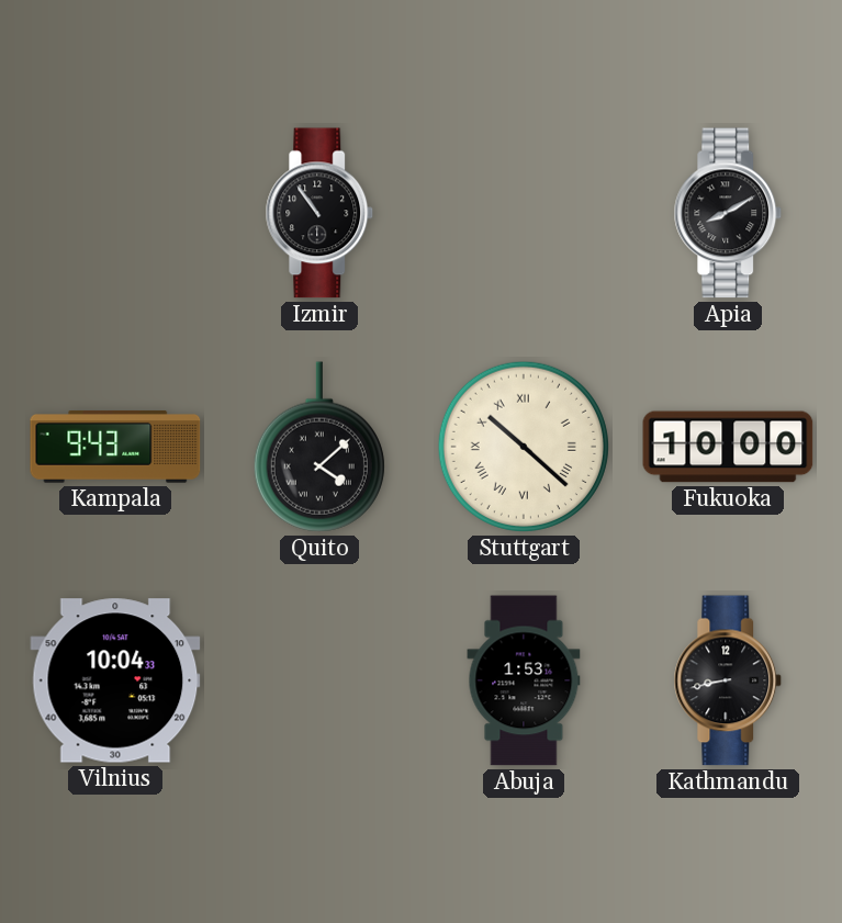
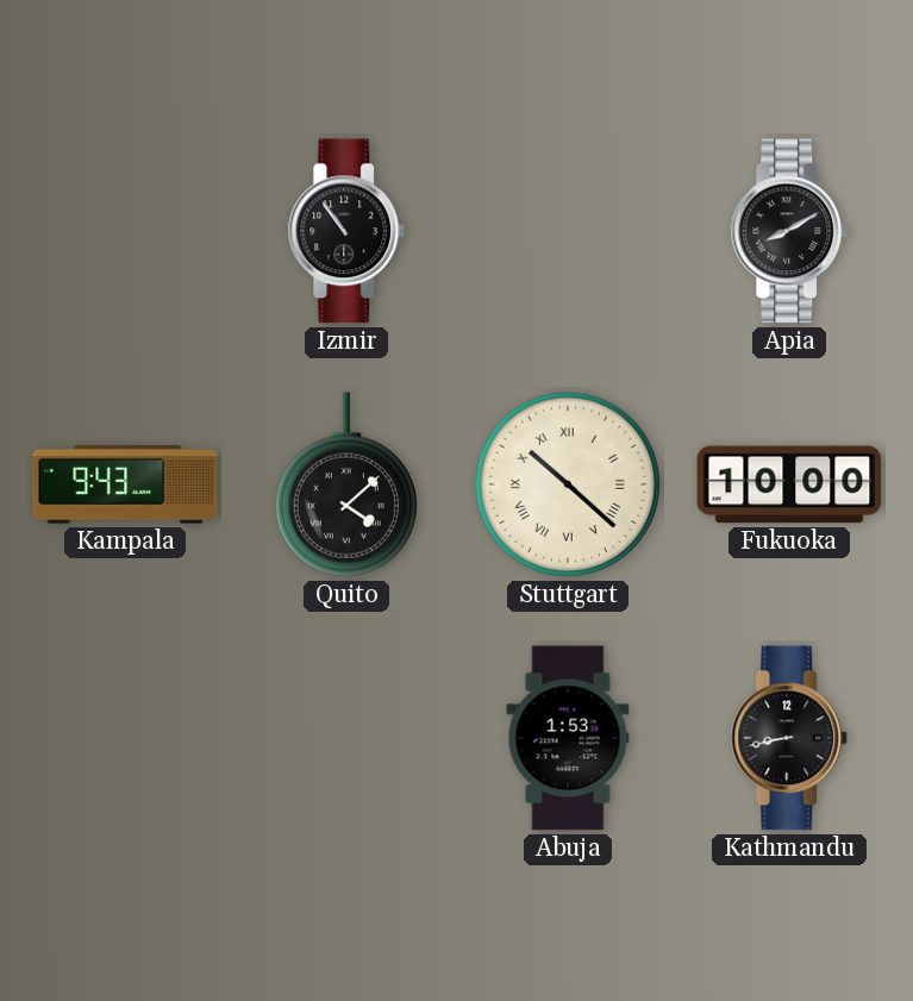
Vilnius: 10:04 -> none (115, 680)
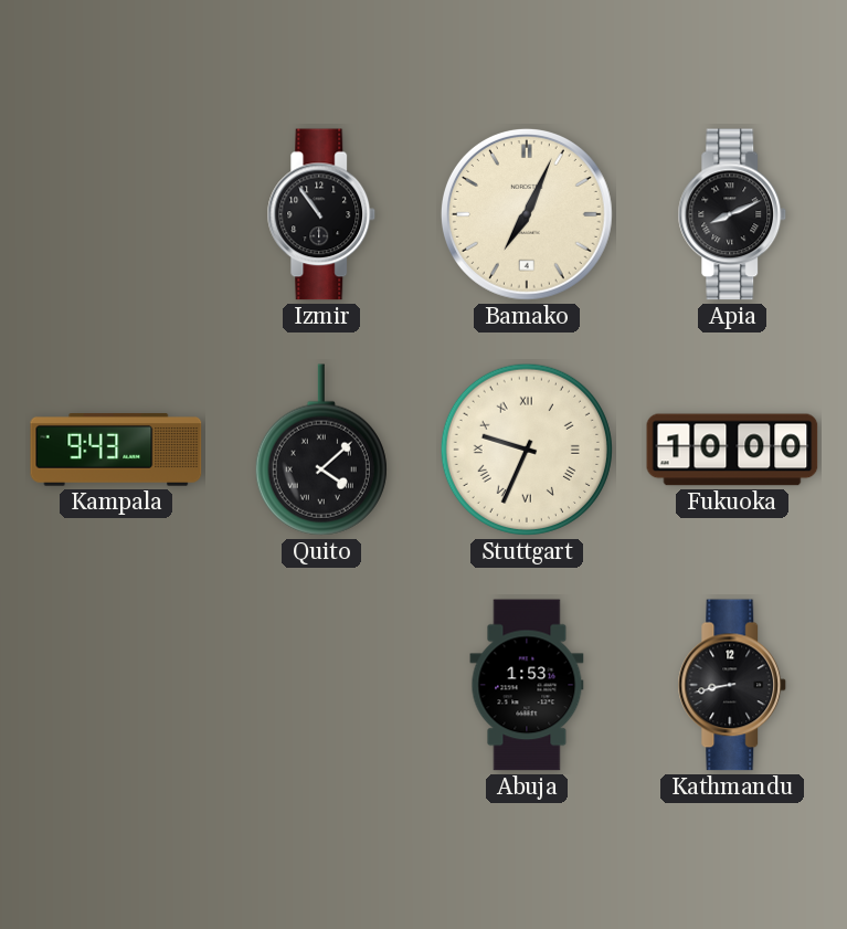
Bamako: none -> 7:04 (527, 214)
Apia: 8:10 -> 8:11 (732, 214)
Stuttgart: 10:22 -> 9:34 (527, 450)
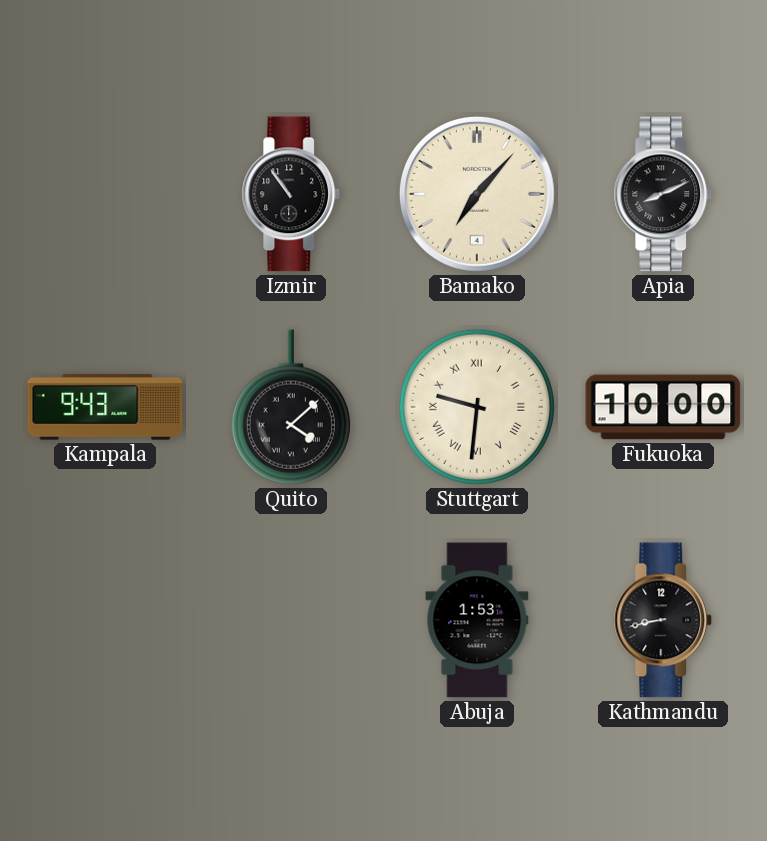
Bamako: 7:04 -> 7:07 (477, 194)
Stuttgart: 9:34 -> 9:31 (477, 407)
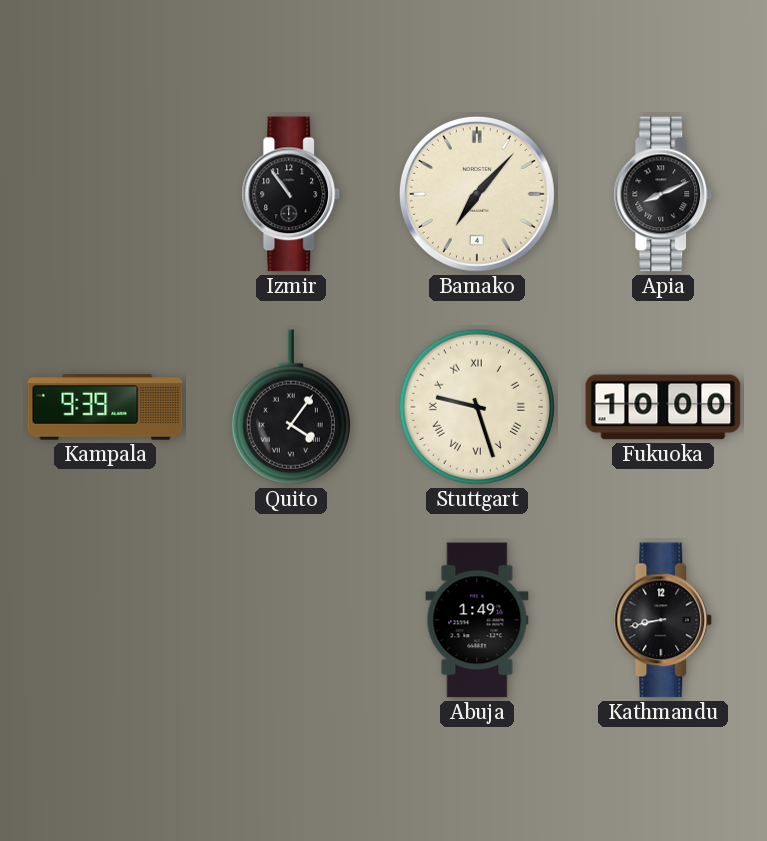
Kampala: 9:43 -> 9:39 (105, 408)
Quito: 4:08 -> 4:06 (291, 407)
Stuttgart: 9:31 -> 9:27 (477, 407)
Abuja: 1:53 -> 1:49 (477, 620)
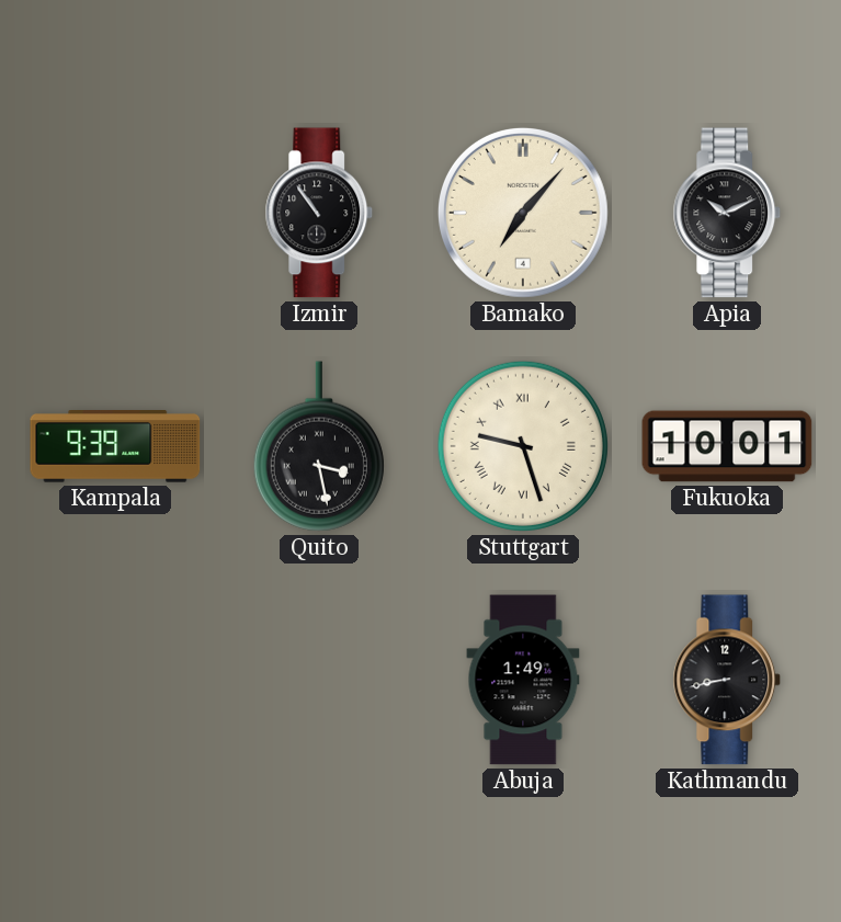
Apia: 8:11 -> 10:11 (727, 213)
Quito: 4:06 -> 3:28 (319, 446)
Fukuoka: 10:00 -> 10:01 (727, 446)
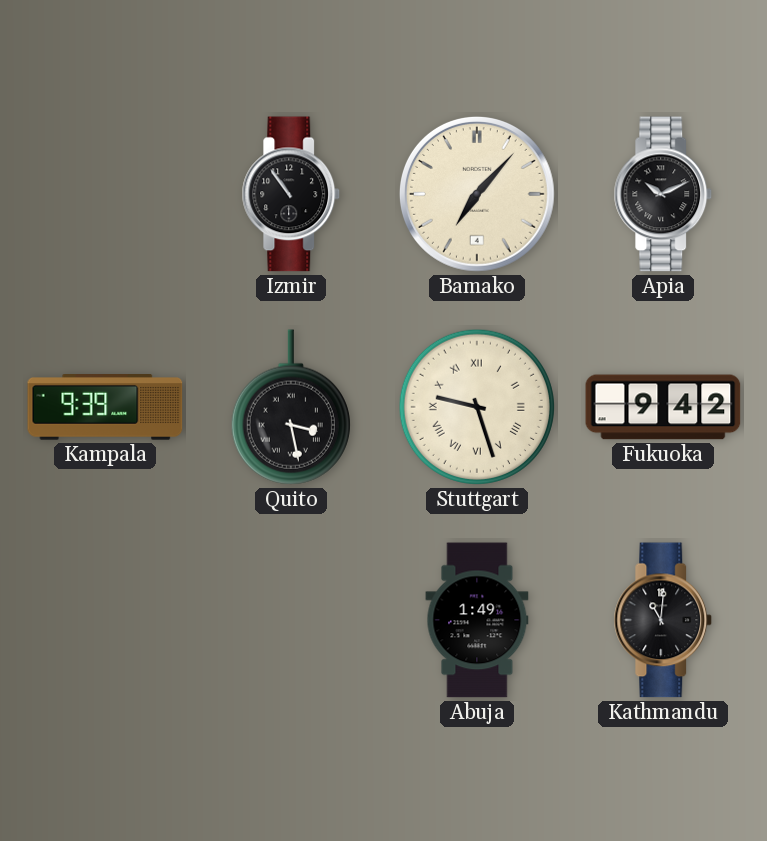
Fukuoka: 10:01 -> 9:42 (663, 407)
Kathmandu: 8:43 -> 11:01 (663, 620)
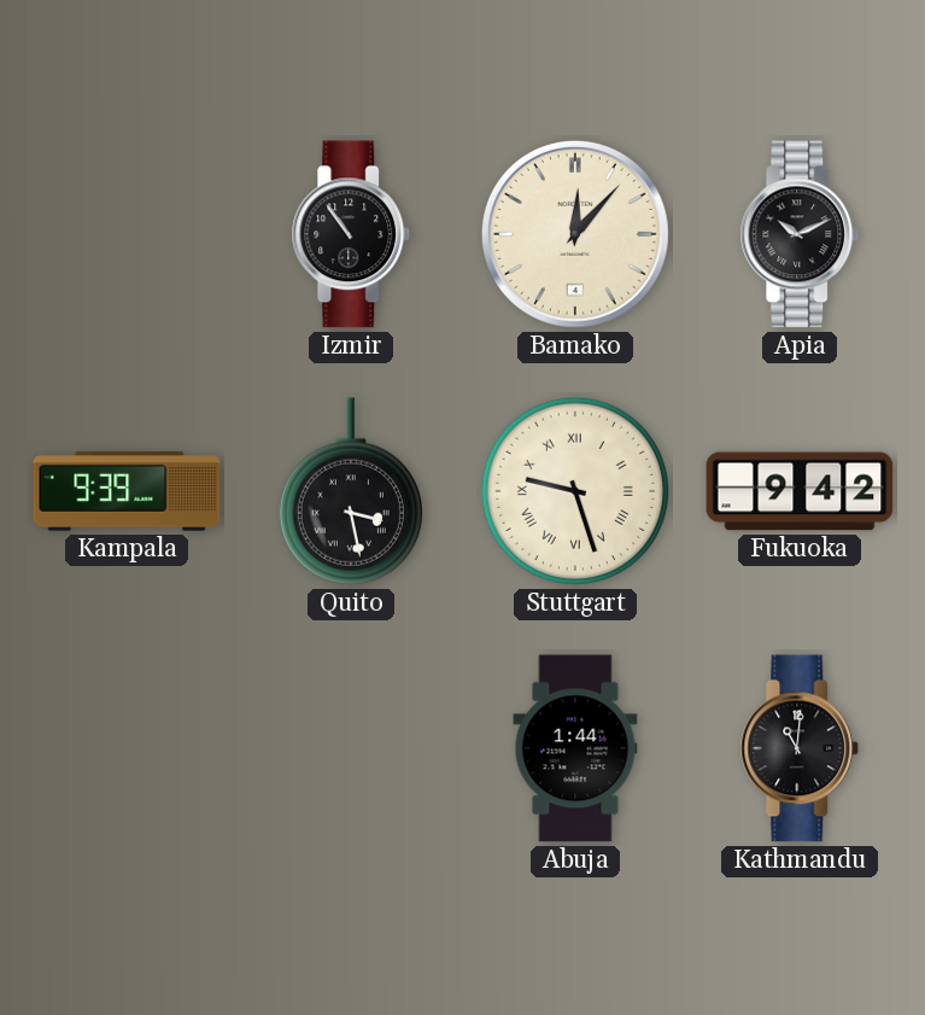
Bamako: 7:07 -> 12:07 (575, 234)
Abuja: 1:49 -> 1:44 (575, 748)
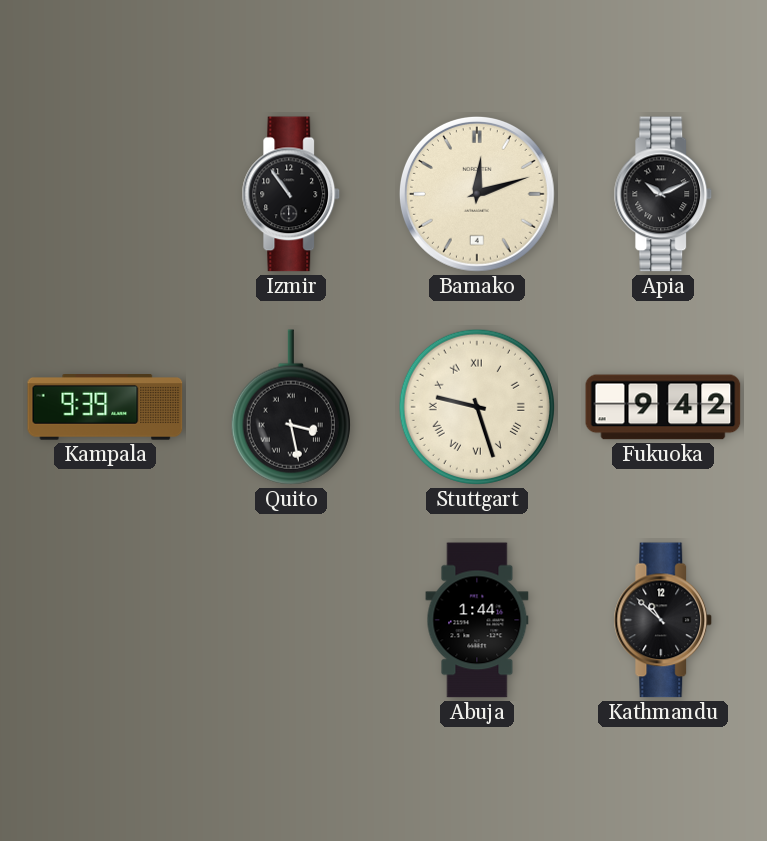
Bamako: 12:07 -> 12:12 (477, 194)
Kathmandu: 11:01 -> 10:52 (663, 620)
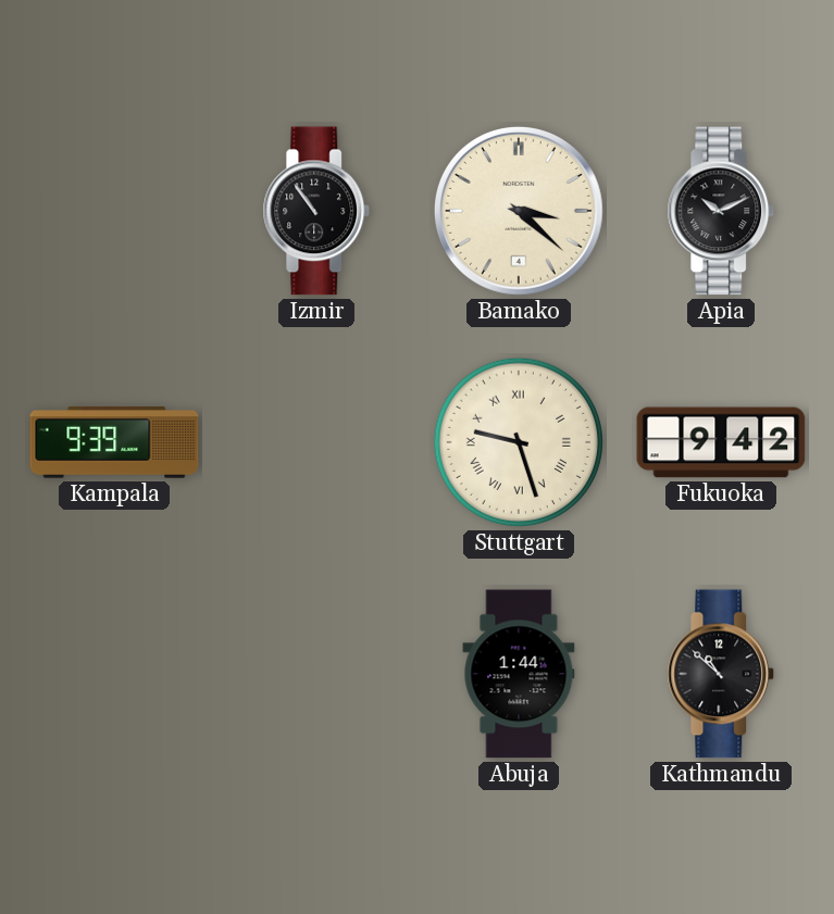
Bamako: 12:12 -> 3:22 (519, 211)
Quito: 3:28 -> none (291, 407)
